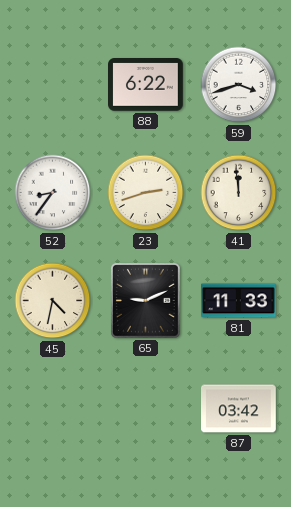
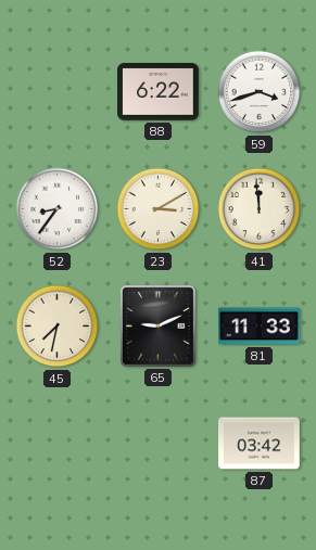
23: 2:42 -> 3:10 (159, 209)
45: 4:32 -> 7:32 (58, 327)
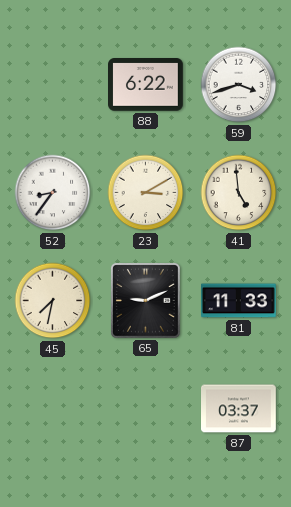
41: 11:59 -> 4:59 (239, 193)
87: 03:42 -> 03:37 (239, 409)
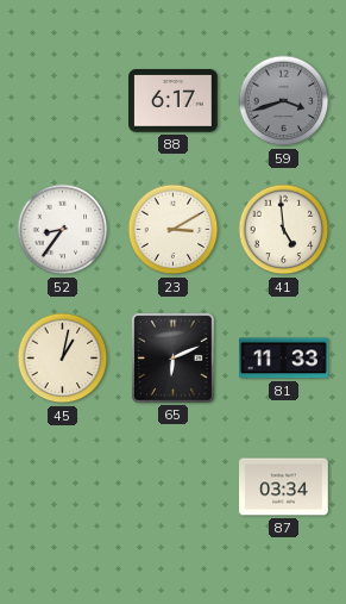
88: 6:22 -> 6:17 (174, 101)
59 dial: white -> grey (284, 101)
45: 7:32 -> 1:02 (63, 359)
65: 9:11 -> 6:11 (174, 359)
87: 03:37 -> 03:34 (284, 487)
